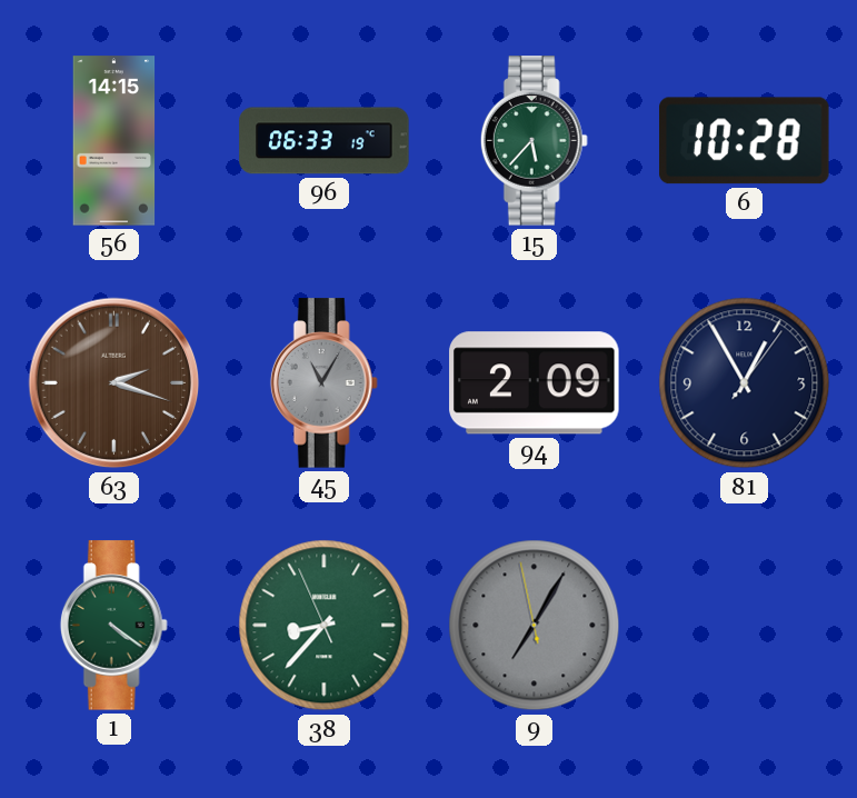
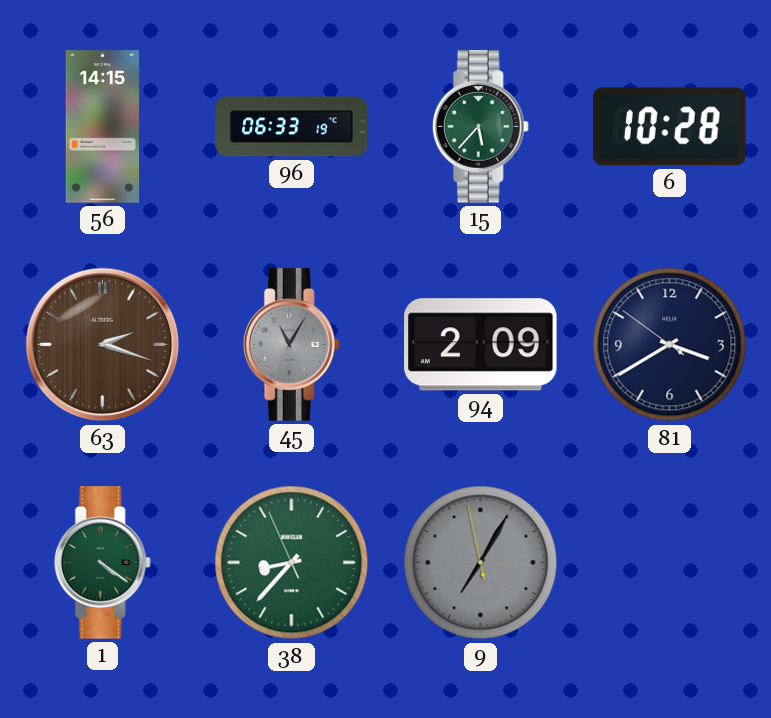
81: 12:55 -> 3:39 (670, 345)
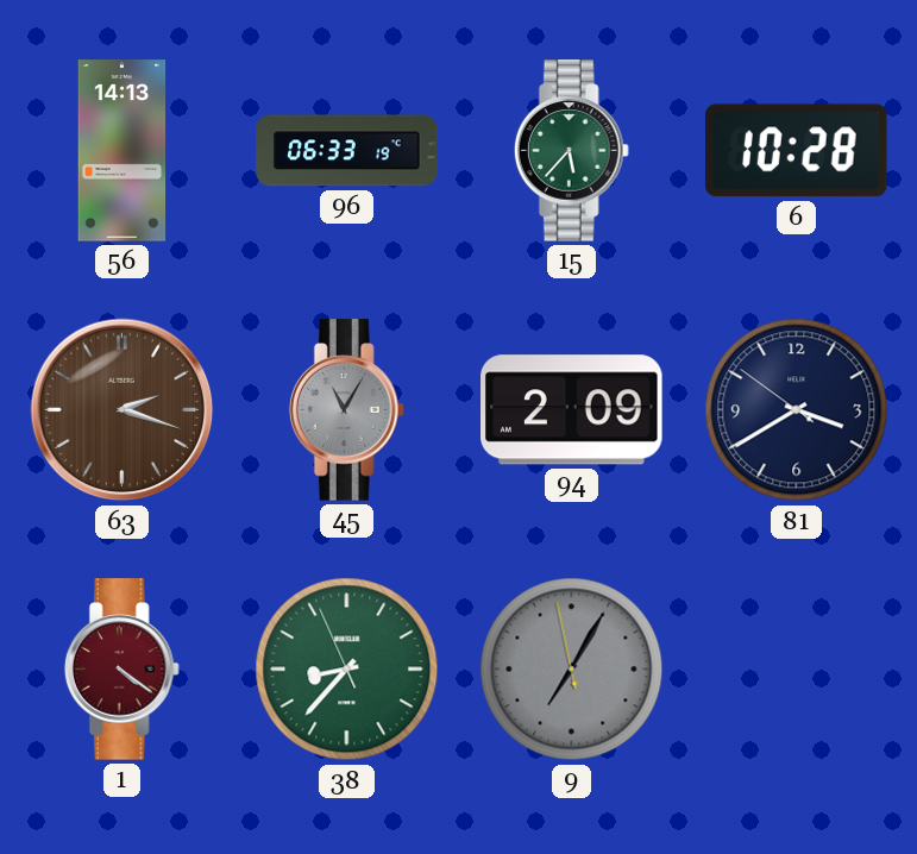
56: 14:15 -> 14:13 (123, 151)
1 dial: green -> burgundy (121, 670)
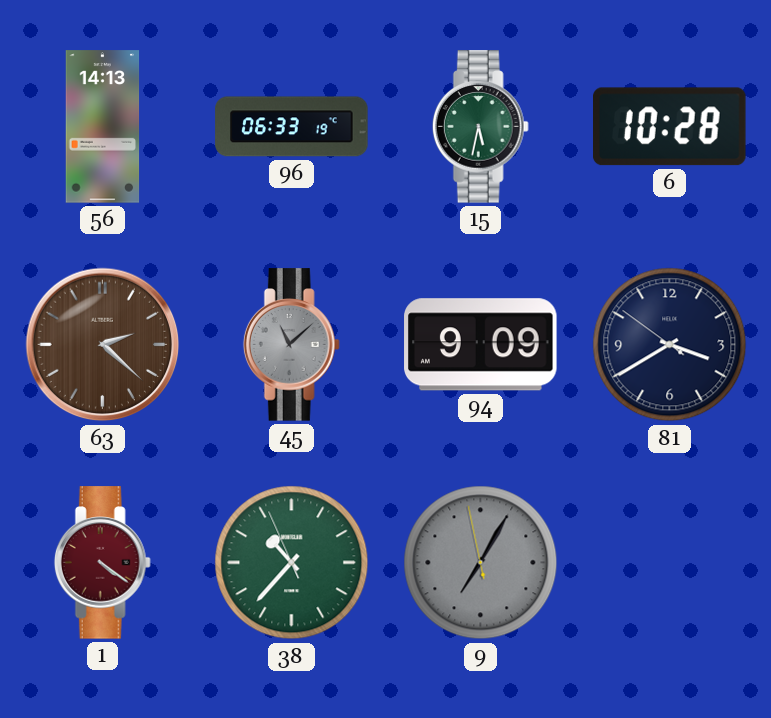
15: 5:37 -> 5:32 (480, 127)
63: 2:18 -> 2:22 (103, 345)
45: 11:05 -> 11:08 (291, 345)
94: 2:09 -> 9:09 (481, 345)
38: 8:36 -> 10:36 (292, 563)
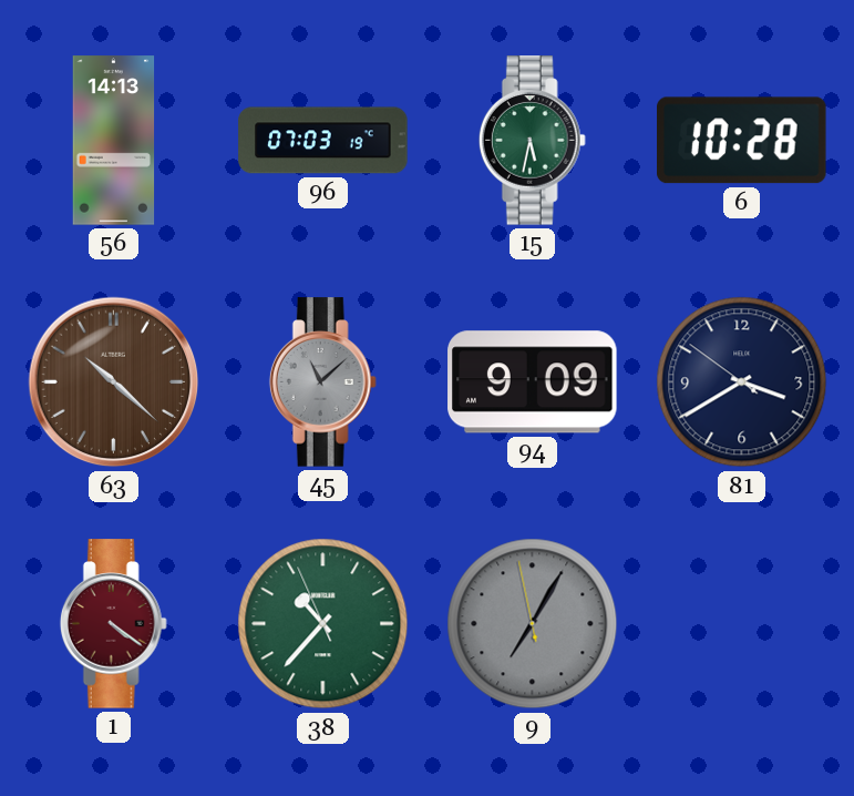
96: 06:33 -> 07:03 (323, 141)
63: 2:22 -> 10:22 (114, 382)
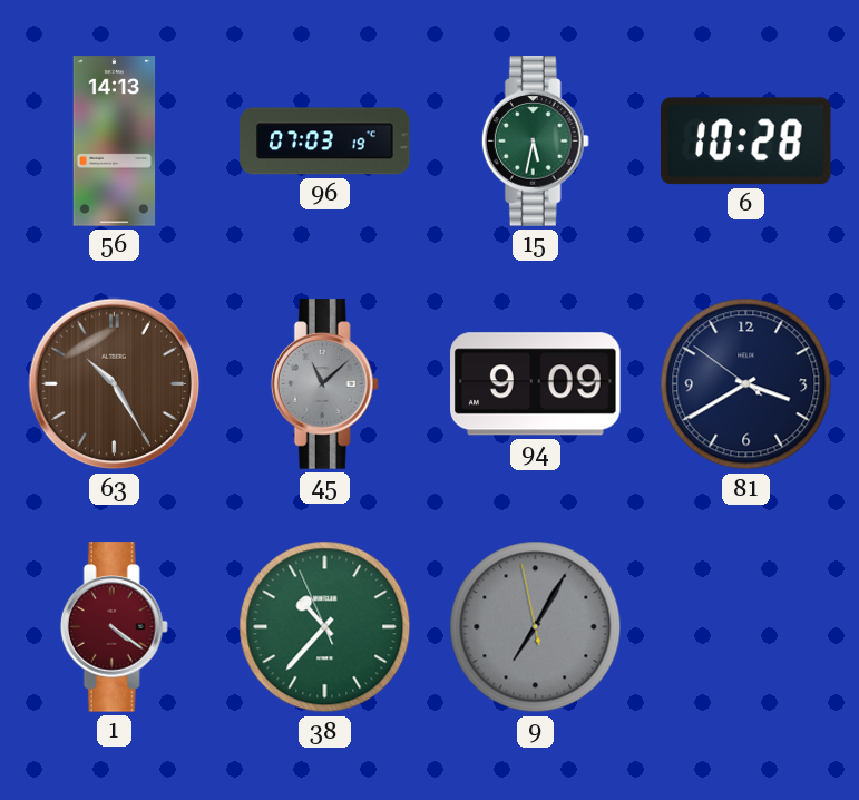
63: 10:22 -> 10:25 (115, 384)
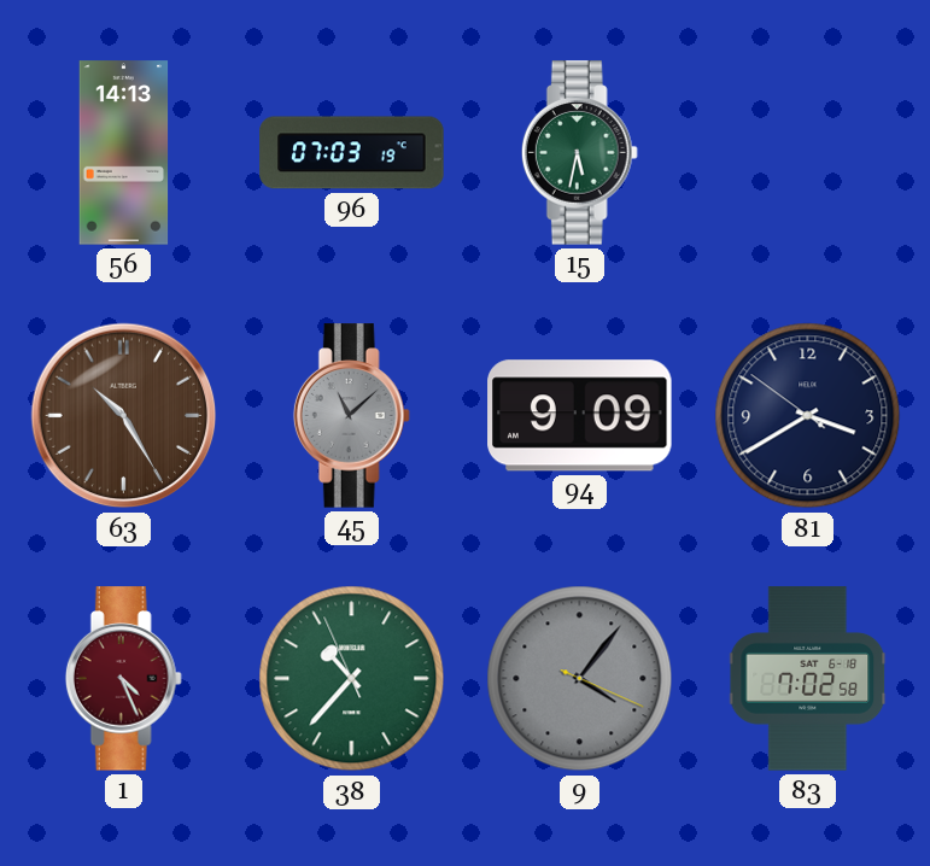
6: 10:28 -> none (746, 142)
1: 4:21 -> 4:26 (123, 679)
9: 7:04 -> 4:06 (580, 679)
83: none -> 7:02 (808, 679)
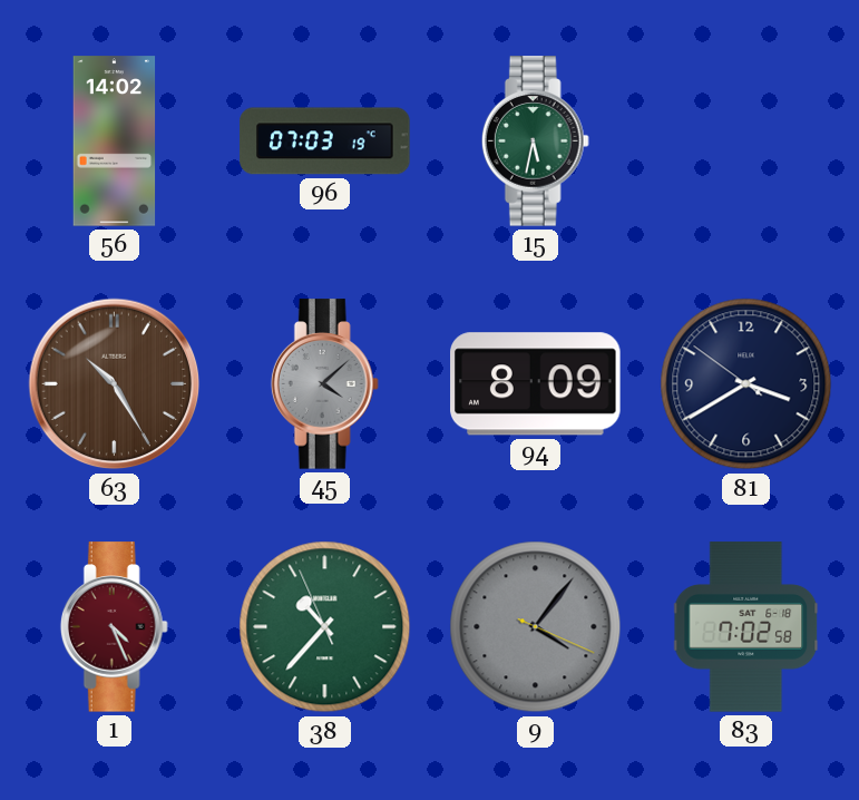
56: 14:13 -> 14:02 (115, 142)
45: 11:08 -> 4:08 (324, 384)
94: 9:09 -> 8:09 (536, 384)
